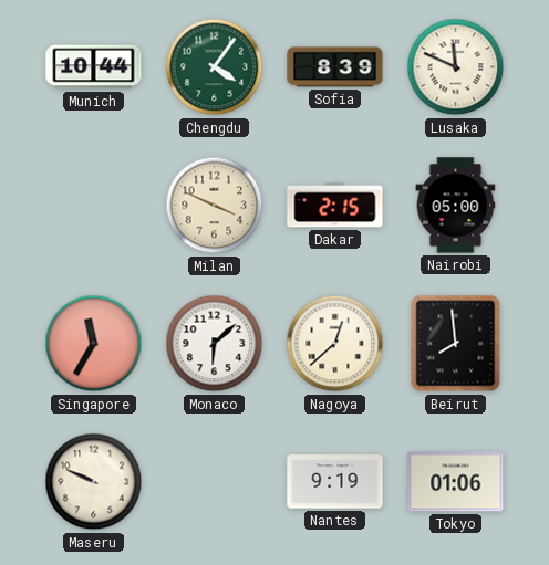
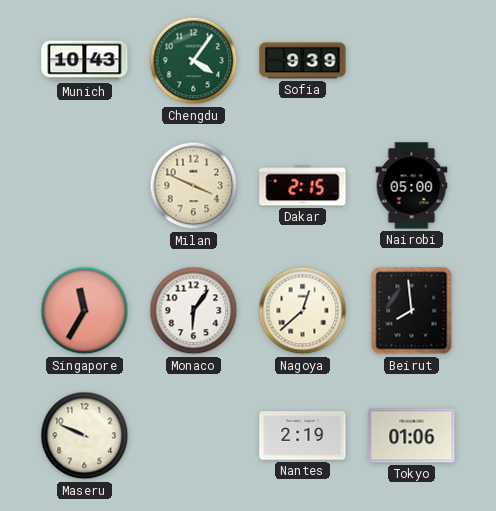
Munich: 10:44 -> 10:43 (85, 61)
Sofia: 8:39 -> 9:39 (303, 61)
Lusaka: 11:49 -> none (456, 67)
Monaco: 6:08 -> 6:06 (194, 311)
Nantes: 9:19 -> 2:19 (303, 436)
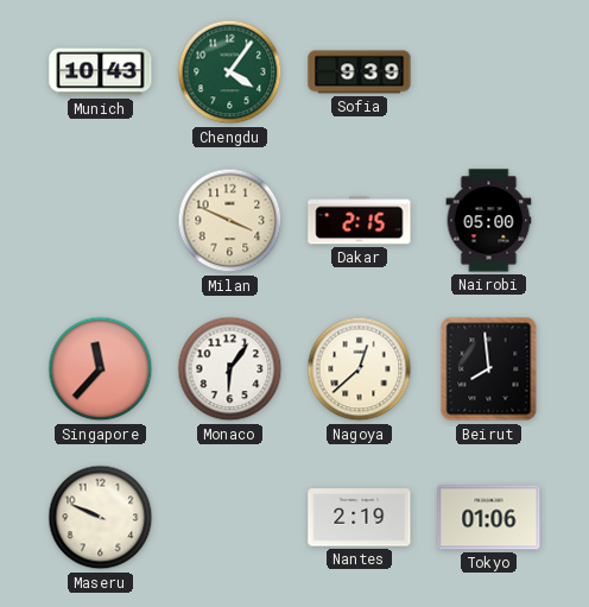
Singapore: 11:35 -> 11:37 (101, 369)
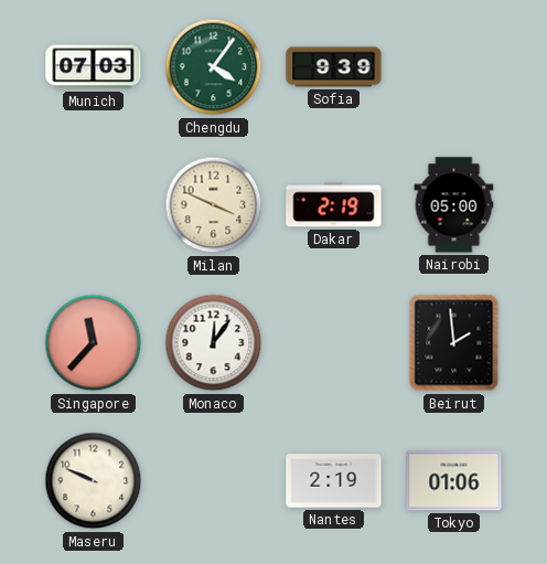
Munich: 10:43 -> 07:03 (94, 67)
Dakar: 2:15 -> 2:19 (334, 205)
Monaco: 6:06 -> 12:06 (214, 343)
Nagoya: 12:38 -> none (360, 369)
Beirut: 7:59 -> 1:59 (454, 343)
